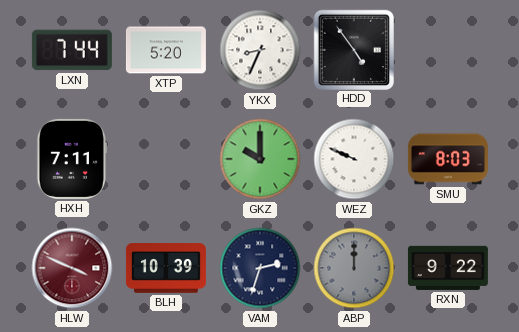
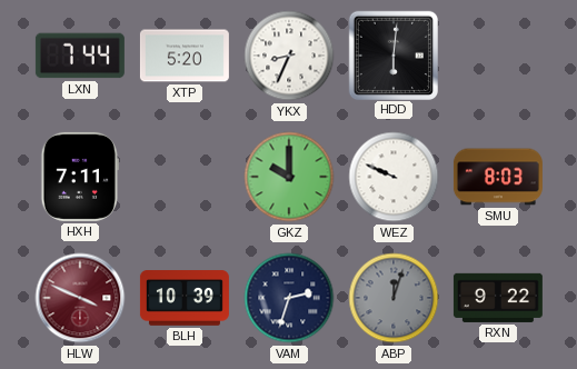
HDD: 4:54 -> 6:01 (392, 54)
ABP: 12:00 -> 12:03 (394, 298)
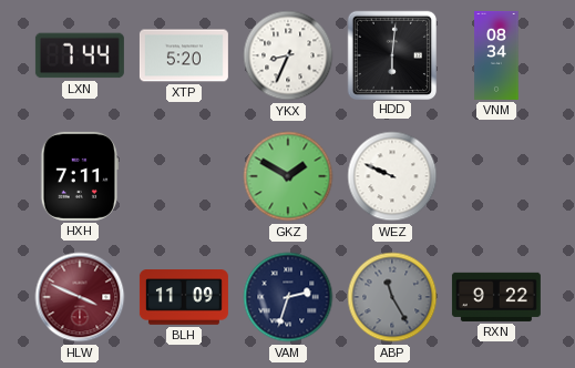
VNM: none -> 08:34 (496, 55)
GKZ: 10:00 -> 1:50 (288, 176)
SMU: 8:03 -> none (498, 177)
BLH: 10:39 -> 11:09 (184, 297)
ABP: 12:03 -> 11:25 (392, 297)
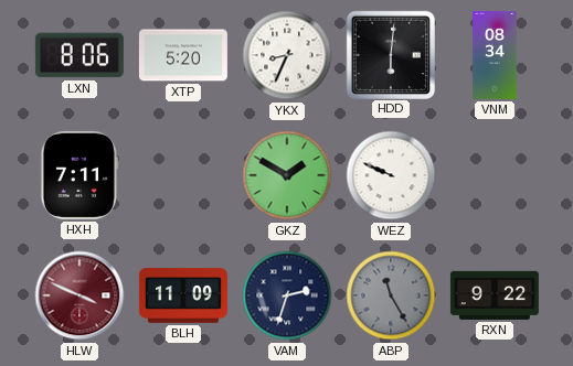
LXN: 7:44 -> 8:06 (79, 55)
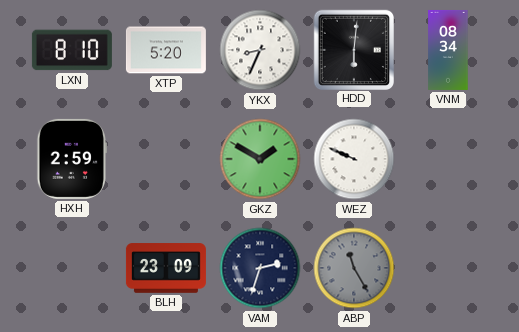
LXN: 8:06 -> 8:10 (72, 50)
HXH: 7:11 -> 2:59 (71, 159)
HLW: 3:49 -> none (79, 295)
BLH: 11:09 -> 23:09 (166, 268)
RXN: 9:22 -> none (495, 295)
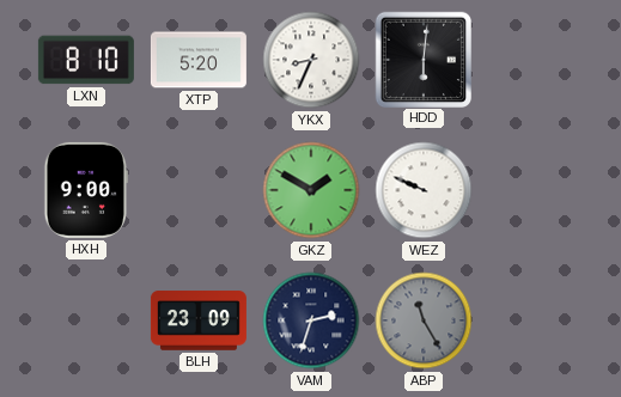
VNM: 08:34 -> none (448, 50)
HXH: 2:59 -> 9:00 (85, 190)
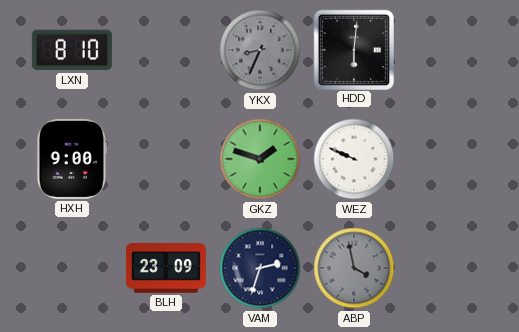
XTP: 5:20 -> none (199, 60)
YKX dial: white -> grey (260, 50)
GKZ: 1:50 -> 1:48 (260, 159)
ABP: 11:25 -> 3:58 (354, 268)
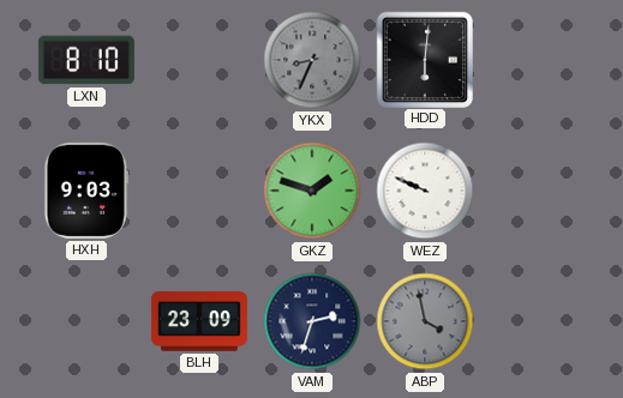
HXH: 9:00 -> 9:03 (85, 191)
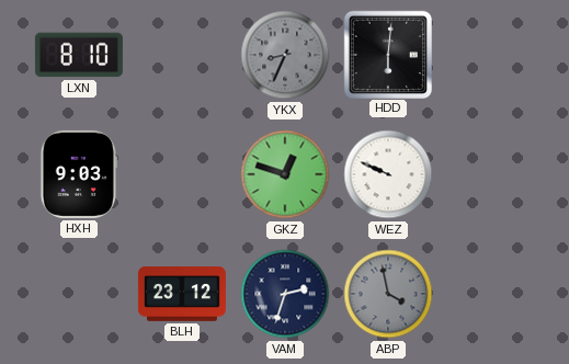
GKZ: 1:48 -> 12:48 (285, 174)
BLH: 23:09 -> 23:12 (182, 294)
